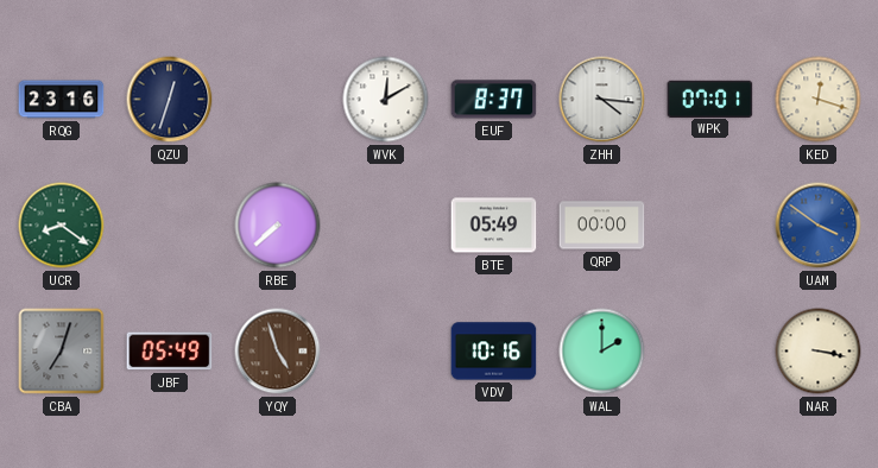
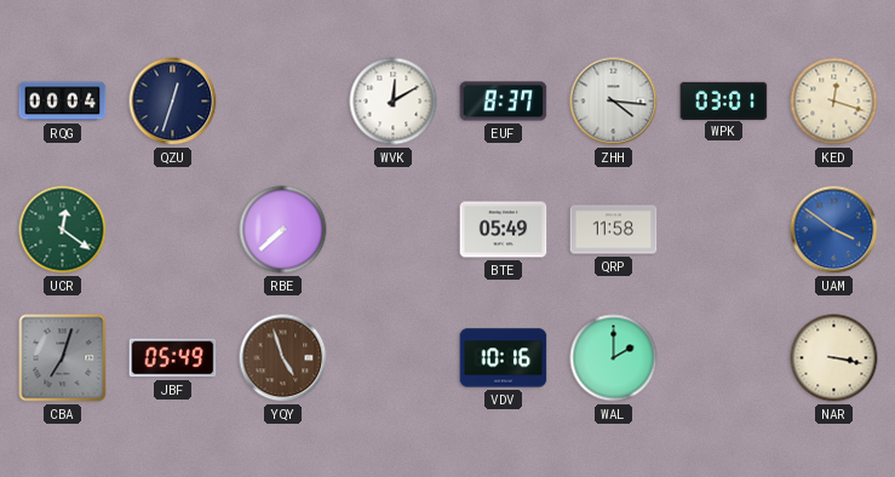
RQG: 23:16 -> 00:04 (63, 102)
WPK: 07:01 -> 03:01 (724, 100)
UCR: 8:21 -> 12:21 (63, 230)
QRP: 00:00 -> 11:58 (614, 230)
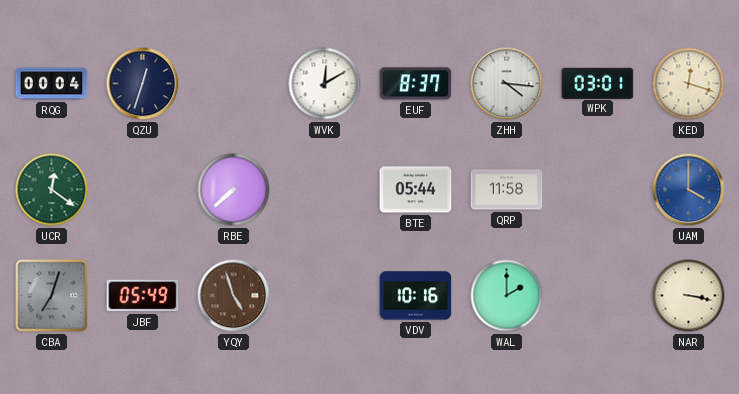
BTE: 05:49 -> 05:44 (416, 190)
UAM: 3:51 -> 4:00 (689, 190)
